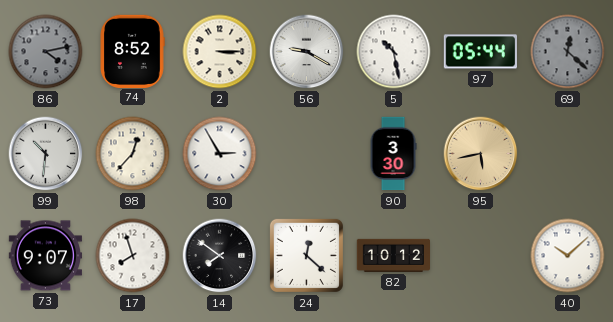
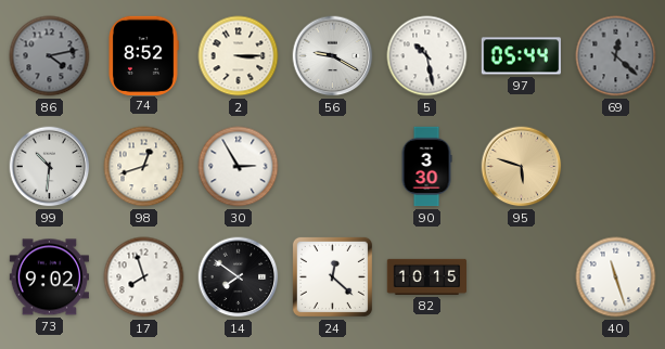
98: 12:37 -> 12:42 (144, 167)
95: 5:43 -> 5:48 (522, 167)
73: 9:07 -> 9:02 (49, 277)
82: 10:12 -> 10:15 (427, 276)
40: 10:08 -> 11:27 (616, 277)
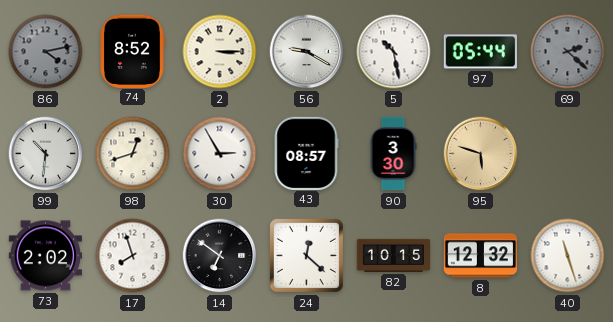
69: 12:22 -> 2:22 (568, 52)
43: none -> 08:57 (306, 153)
73: 9:02 -> 2:02 (45, 256)
14: 7:51 -> 6:51 (220, 256)
8: none -> 12:32 (481, 256)
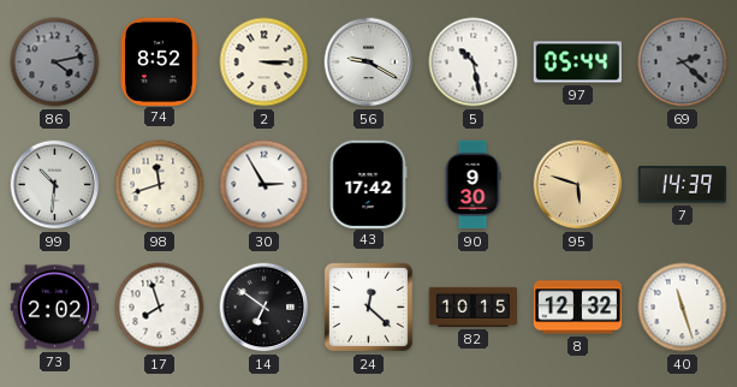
98: 12:42 -> 11:42 (160, 185)
43: 08:57 -> 17:42 (368, 184)
90: 3:30 -> 9:30 (472, 185)
7: none -> 14:39 (683, 185)
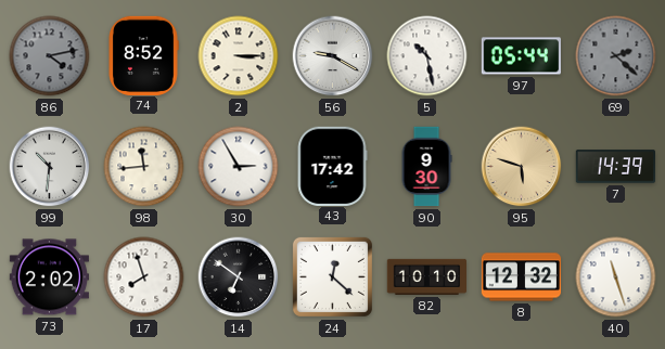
98: 11:42 -> 11:44 (144, 167)
82: 10:15 -> 10:10 (427, 276)
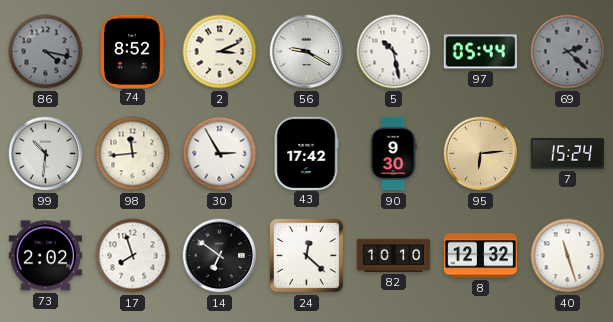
86: 4:13 -> 4:17 (46, 52)
2: 3:15 -> 3:11 (220, 52)
95: 5:48 -> 6:14 (481, 154)
7: 14:39 -> 15:24 (568, 154)
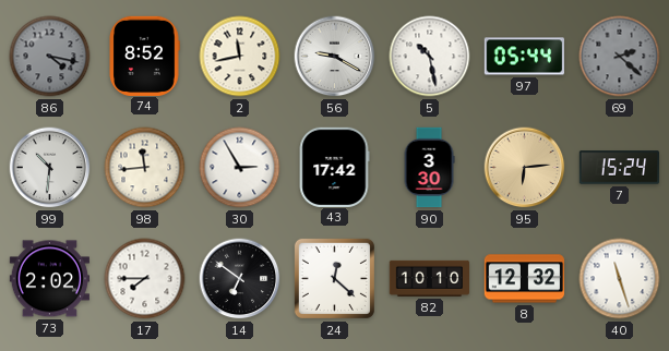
2: 3:11 -> 11:43 (240, 57)
90: 9:30 -> 3:30 (429, 168)
17: 7:57 -> 7:45 (145, 279)
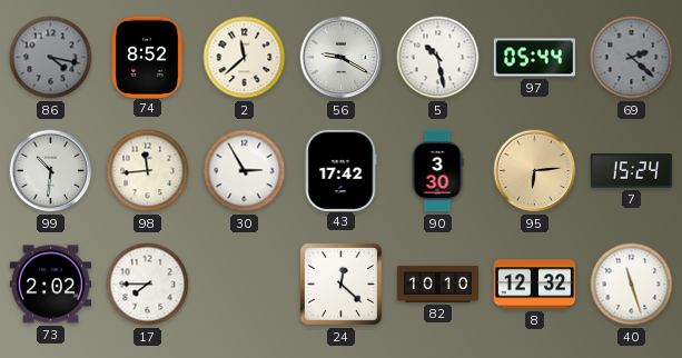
2: 11:43 -> 11:38 (245, 58)
14: 6:51 -> none (240, 279)
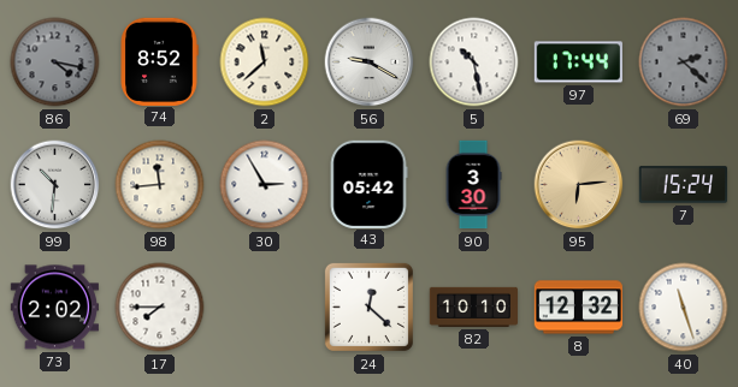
97: 05:44 -> 17:44 (578, 62)
43: 17:42 -> 05:42 (368, 184)
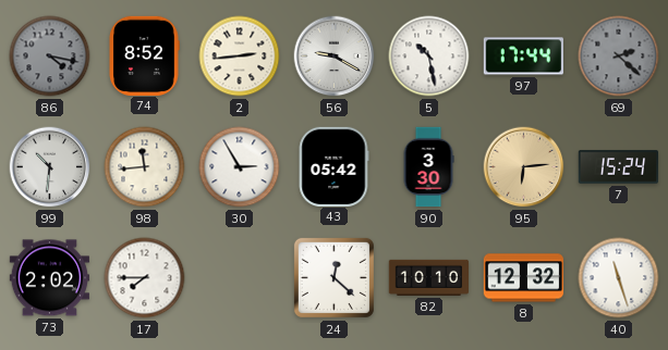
2: 11:38 -> 2:44 (240, 57)
